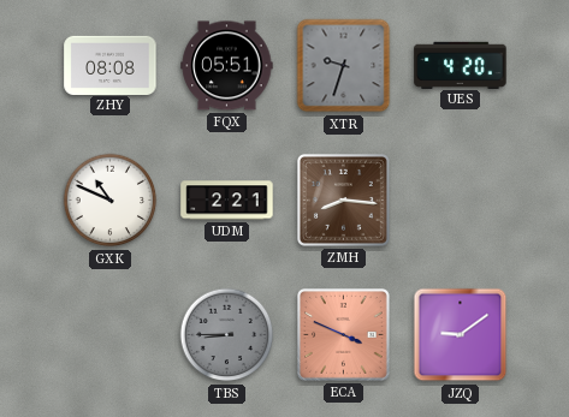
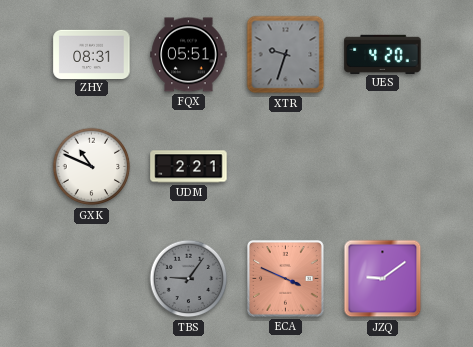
ZHY: 08:08 -> 08:31 (92, 54)
ZMH: 8:16 -> none (343, 199)
TBS: 8:45 -> 9:06 (189, 279)
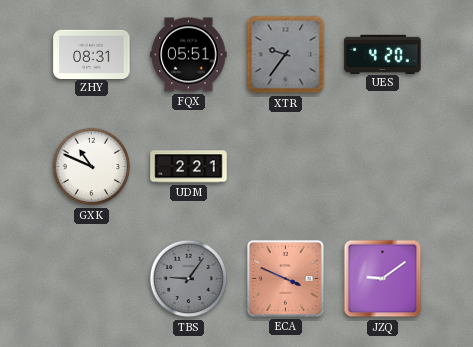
XTR: 9:33 -> 9:36 (286, 55)
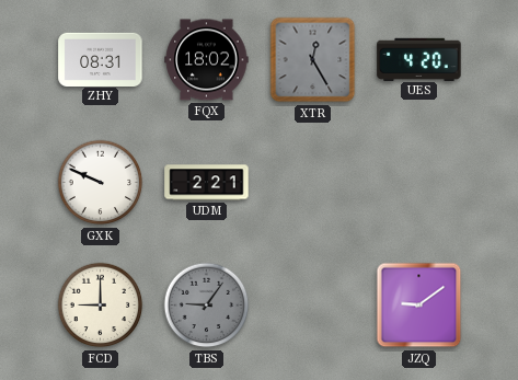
FQX: 05:51 -> 18:02 (207, 60)
XTR: 9:36 -> 12:25 (313, 60)
GXK: 10:49 -> 9:49 (101, 183)
FCD: none -> 9:00 (101, 306)
ECA: 3:49 -> none (285, 278)
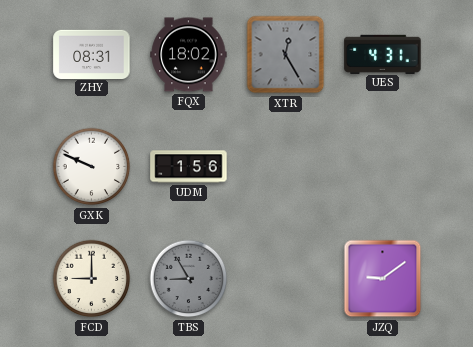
UES: 4:20 -> 4:31 (383, 54)
UDM: 2:21 -> 1:56 (189, 167)
TBS: 9:06 -> 8:55 (189, 279)
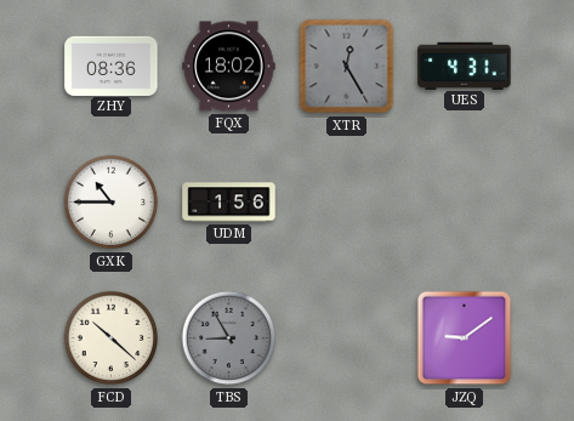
ZHY: 08:31 -> 08:36 (112, 66)
GXK: 9:49 -> 10:45 (112, 203)
FCD: 9:00 -> 10:22 (112, 338)
